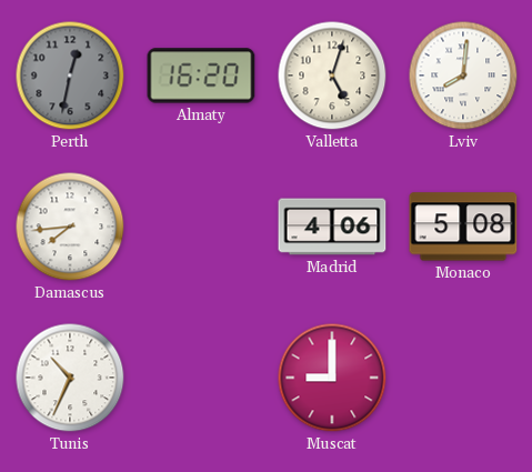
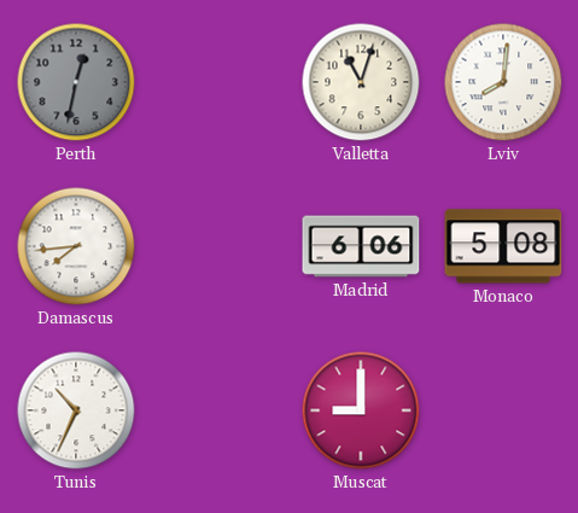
Almaty: 16:20 -> none (201, 76)
Valletta: 5:03 -> 11:03 (361, 82)
Madrid: 4:06 -> 6:06 (361, 246)
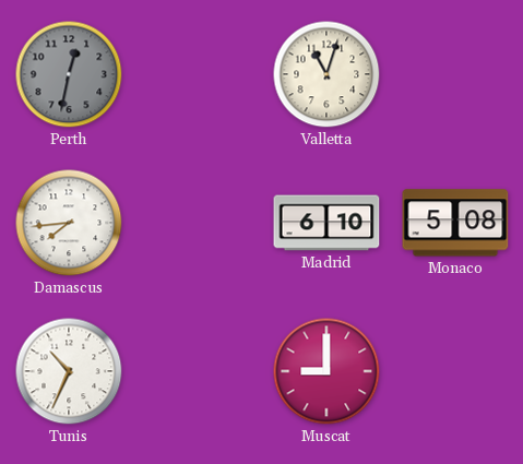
Lviv: 8:01 -> none (503, 82)
Madrid: 6:06 -> 6:10 (326, 223)
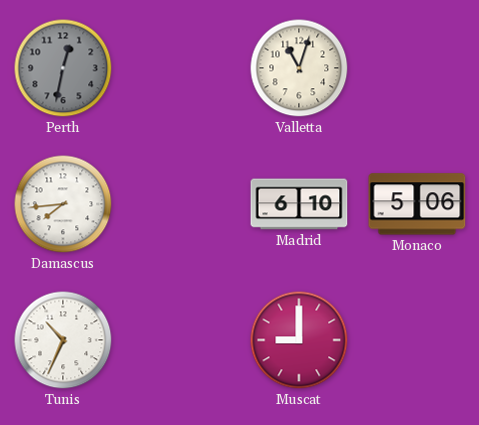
Monaco: 5:08 -> 5:06 (417, 204)
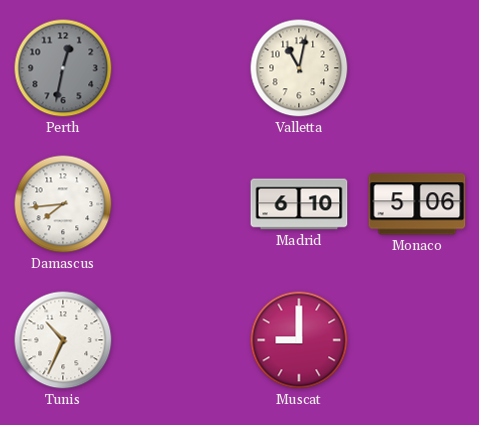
Valletta: 11:03 -> 11:02 (299, 68)
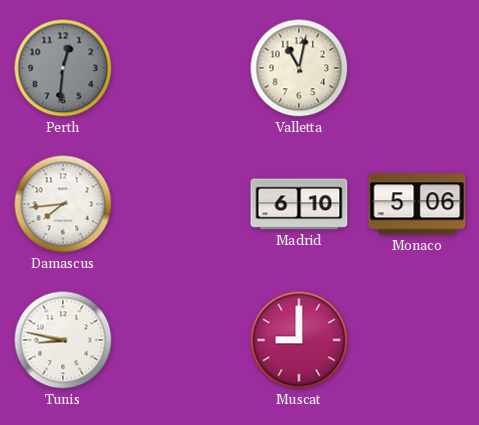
Perth: 12:32 -> 12:31 (63, 68)
Tunis: 10:34 -> 8:47 (63, 340)
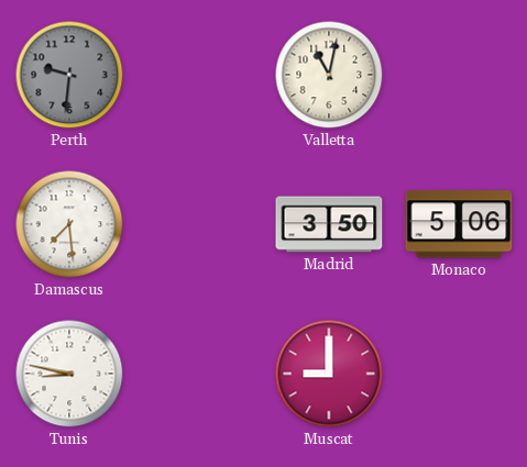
Perth: 12:31 -> 9:31 (69, 75)
Damascus: 7:44 -> 7:29 (69, 224)
Madrid: 6:10 -> 3:50 (329, 224)
